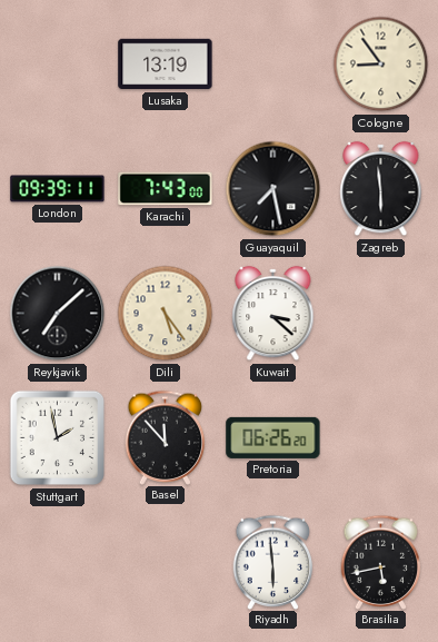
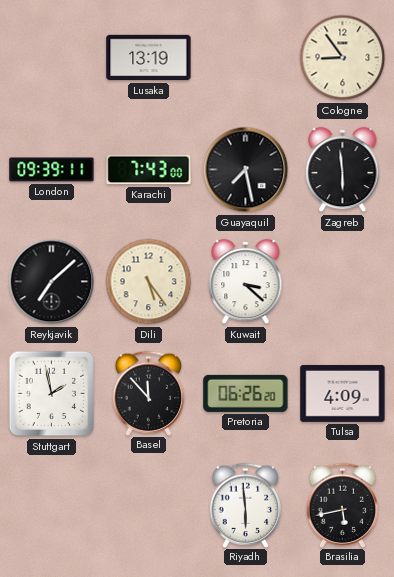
Tulsa: none -> 4:09 (343, 393)
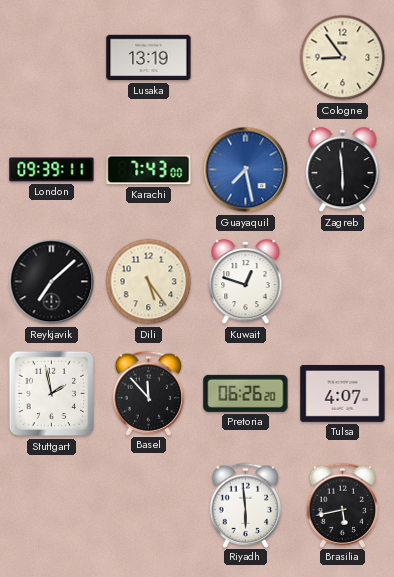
Guayaquil dial: black -> blue (246, 170)
Kuwait: 3:22 -> 12:48 (246, 282)
Tulsa: 4:09 -> 4:07 (343, 393)
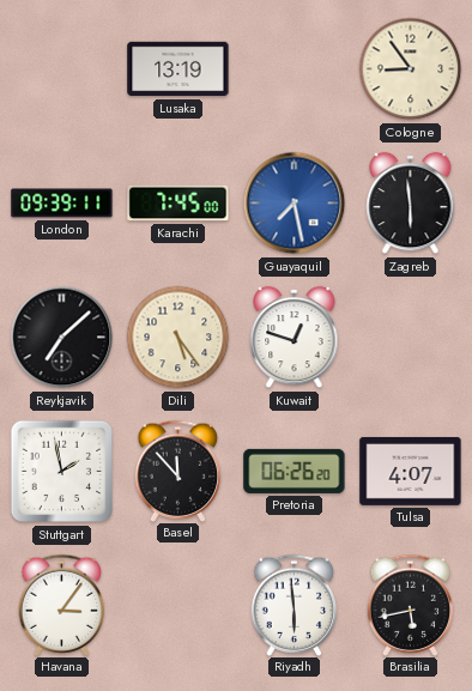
Karachi: 7:43 -> 7:45 (178, 204)
Havana: none -> 3:06 (62, 605)
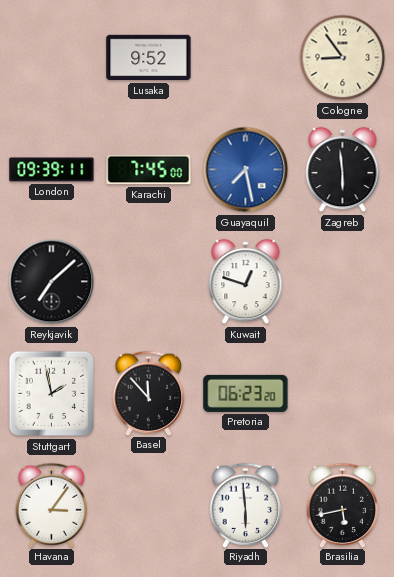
Lusaka: 13:19 -> 9:52 (149, 58)
Dili: 5:24 -> none (178, 338)
Pretoria: 06:26 -> 06:23 (246, 393)
Tulsa: 4:07 -> none (411, 471)
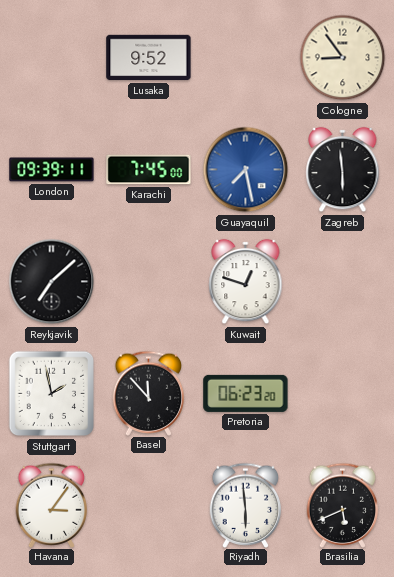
Brasilia: 5:43 -> 5:41 (343, 505)
